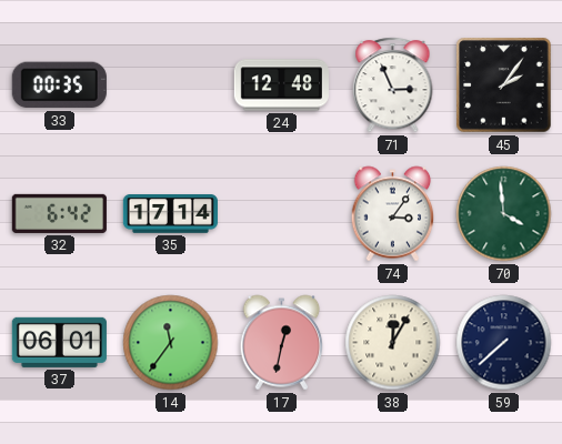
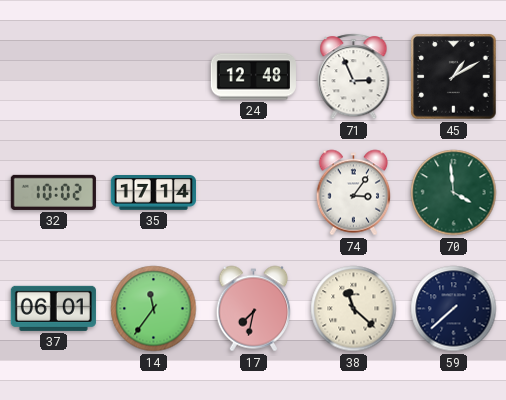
33: 00:35 -> none (59, 85)
45: 2:06 -> 1:10 (454, 77)
32: 6:42 -> 10:02 (53, 192)
17: 12:32 -> 7:32 (254, 309)
38: 12:05 -> 11:22 (354, 309)
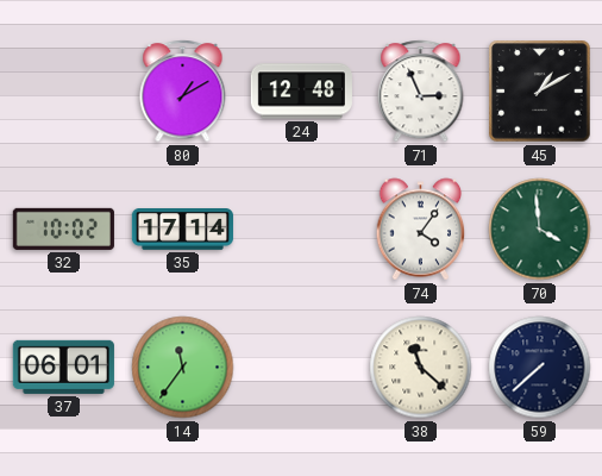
80: none -> 1:10 (183, 92)
74: 3:06 -> 4:06 (421, 230)
17: 7:32 -> none (254, 309)
